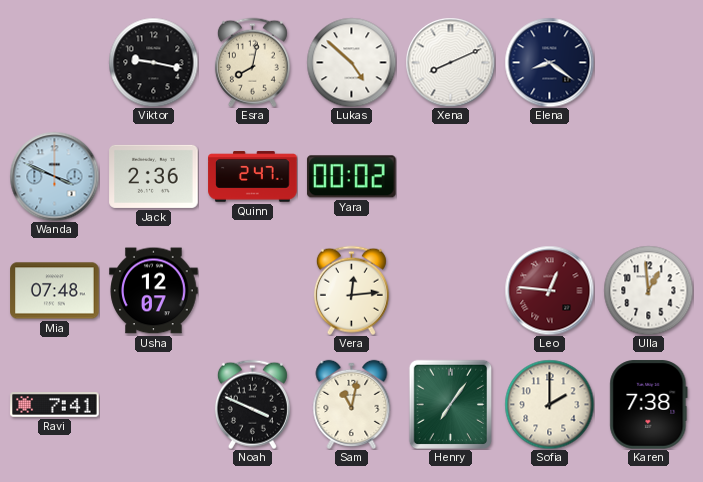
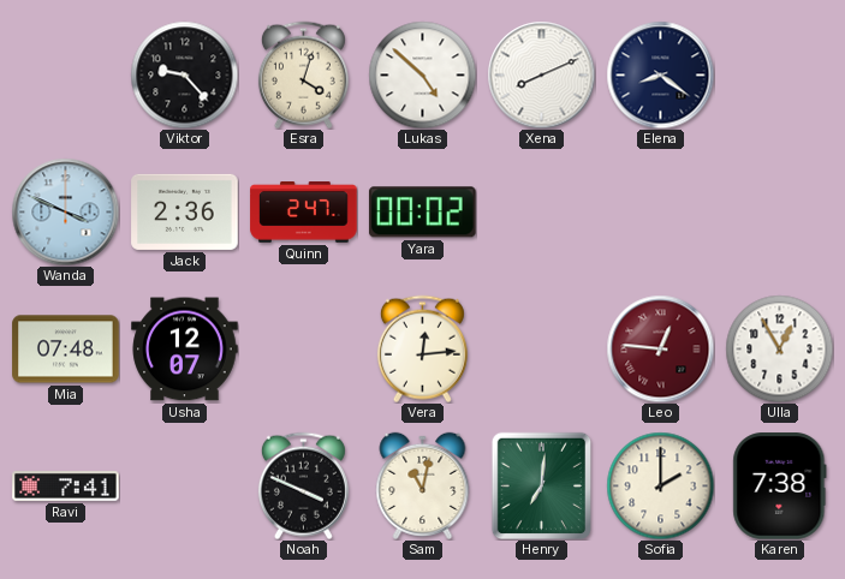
Viktor: 9:17 -> 9:23 (184, 74)
Esra: 8:02 -> 4:03 (303, 74)
Ulla: 12:59 -> 12:55 (779, 348)
Henry: 7:06 -> 7:01 (541, 485)
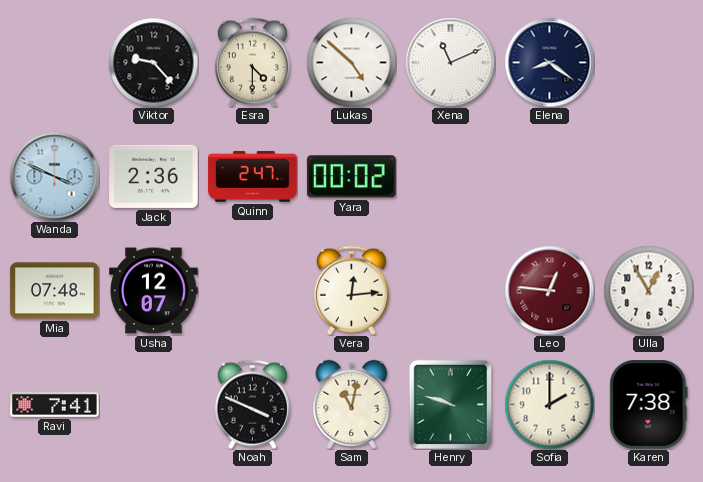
Esra: 4:03 -> 4:30 (252, 62)
Xena: 8:11 -> 11:11 (450, 62)
Henry: 7:01 -> 9:48 (450, 404)
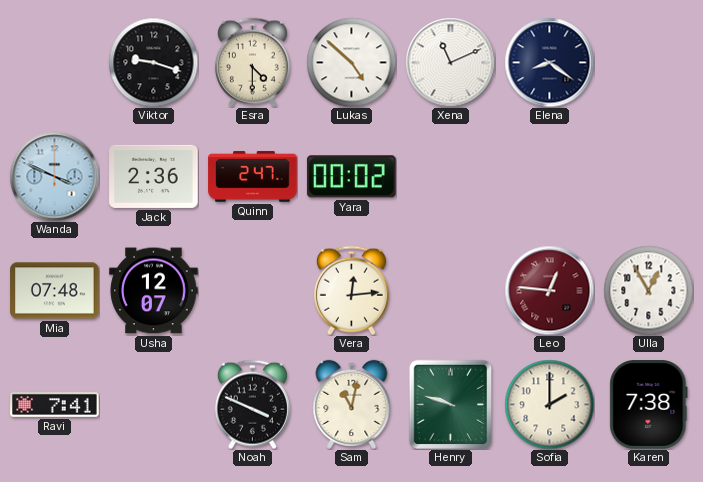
Viktor: 9:23 -> 9:18 (153, 62)
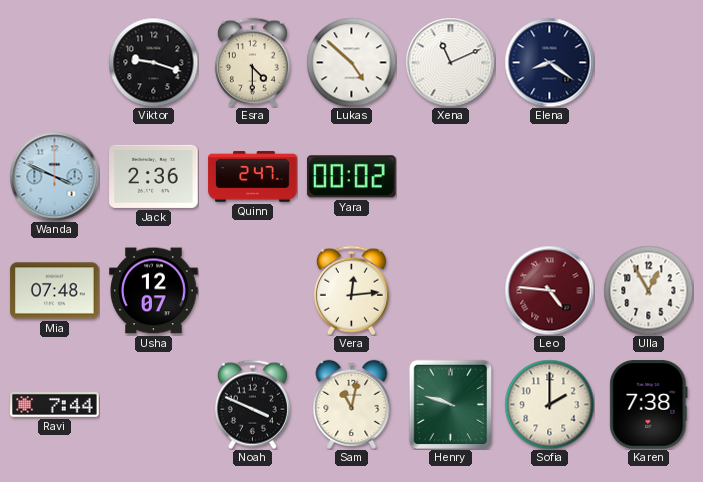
Leo: 12:46 -> 4:46 (549, 290)
Ravi: 7:41 -> 7:44 (55, 405)
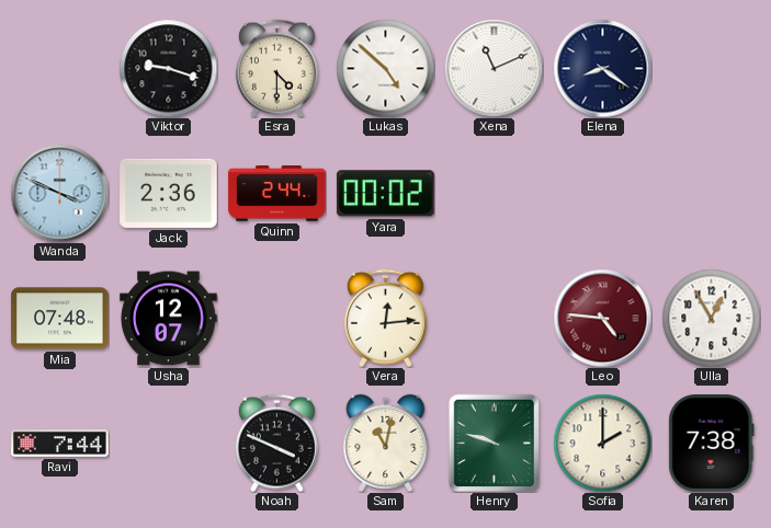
Quinn: 2:47 -> 2:44 (277, 194)
